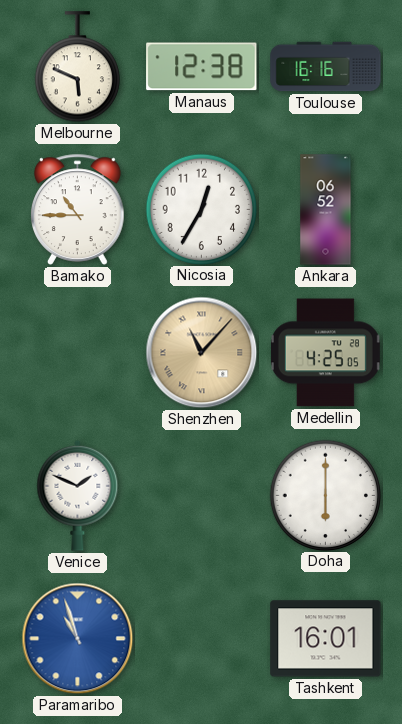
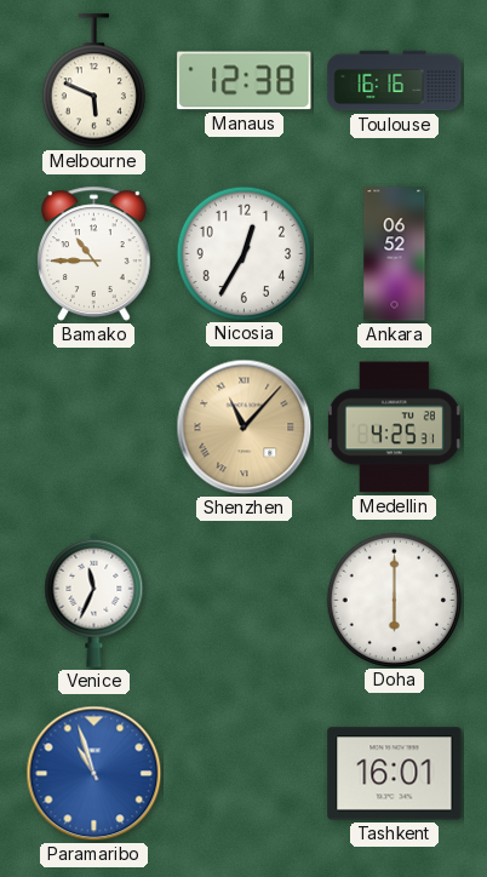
Medellin: 4:25:05 -> 4:25:31 (394, 428)
Venice: 1:49 -> 11:34 (94, 600)
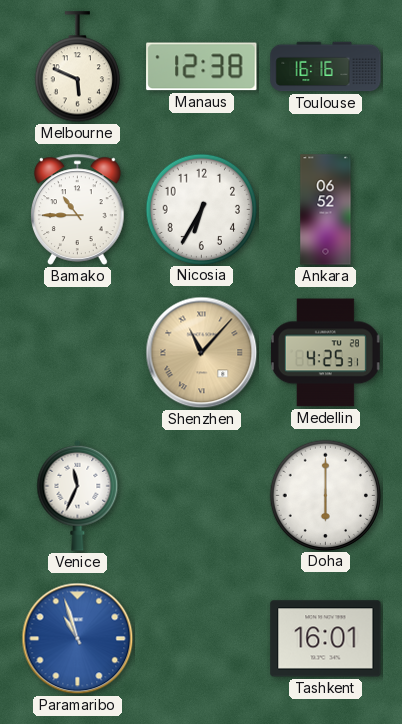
Nicosia: 12:35 -> 6:35 (201, 209)
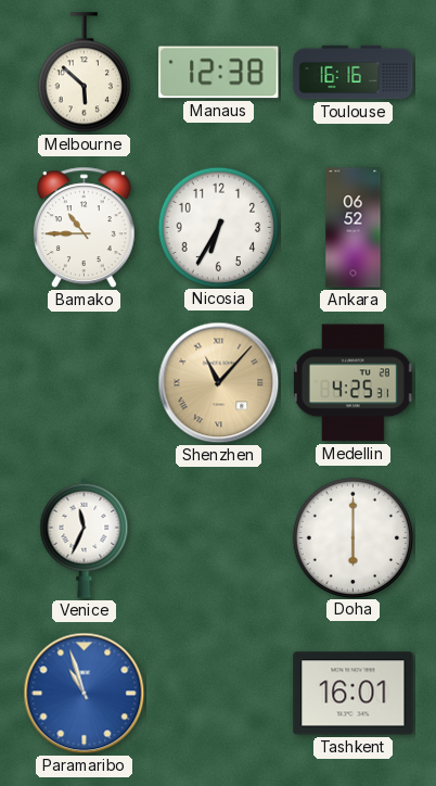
Melbourne: 5:49 -> 5:52 (84, 73)
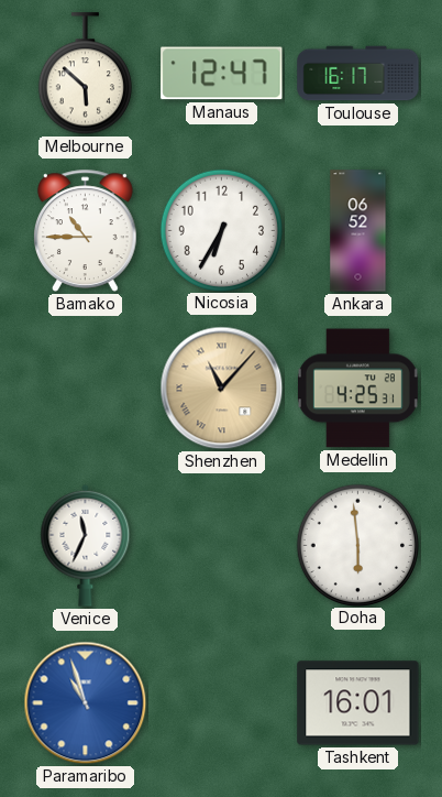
Manaus: 12:38 -> 12:47 (222, 74)
Toulouse: 16:16 -> 16:17 (358, 74)
Doha: 6:00 -> 5:59 (357, 545)
